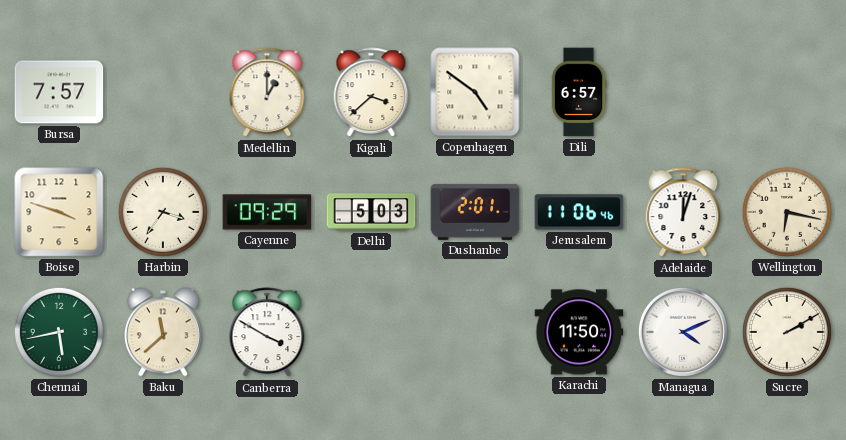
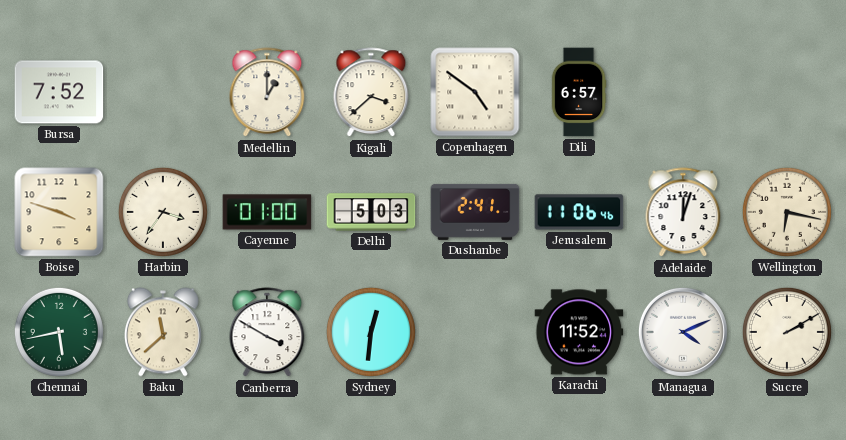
Bursa: 7:57 -> 7:52 (59, 92)
Cayenne: 09:29 -> 01:00 (267, 212)
Dushanbe: 2:01 -> 2:41 (475, 212)
Sydney: none -> 12:31 (371, 332)
Karachi: 11:50 -> 11:52 (579, 332)
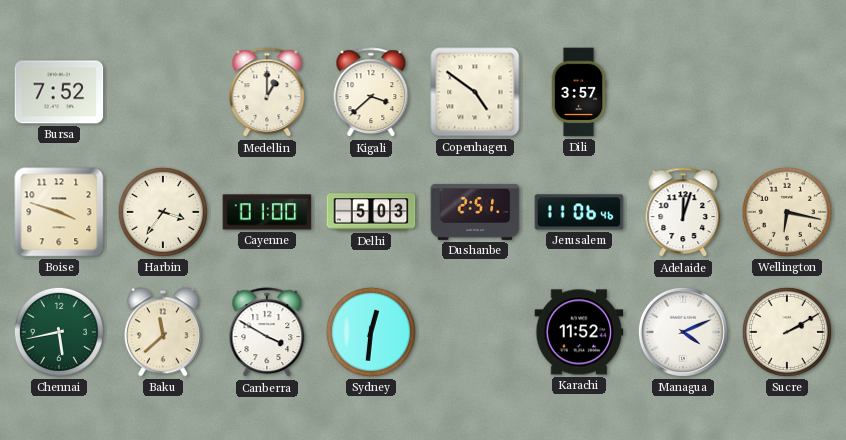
Dili: 6:57 -> 3:57 (579, 92)
Dushanbe: 2:41 -> 2:51 (475, 212)
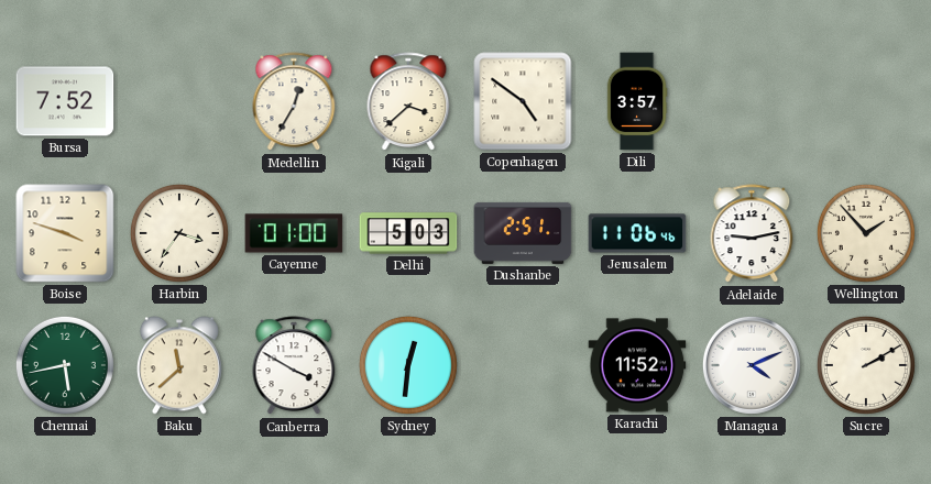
Medellin: 1:00 -> 12:35 (294, 102)
Adelaide: 12:03 -> 9:13 (752, 234)
Wellington: 6:17 -> 1:53 (866, 233)
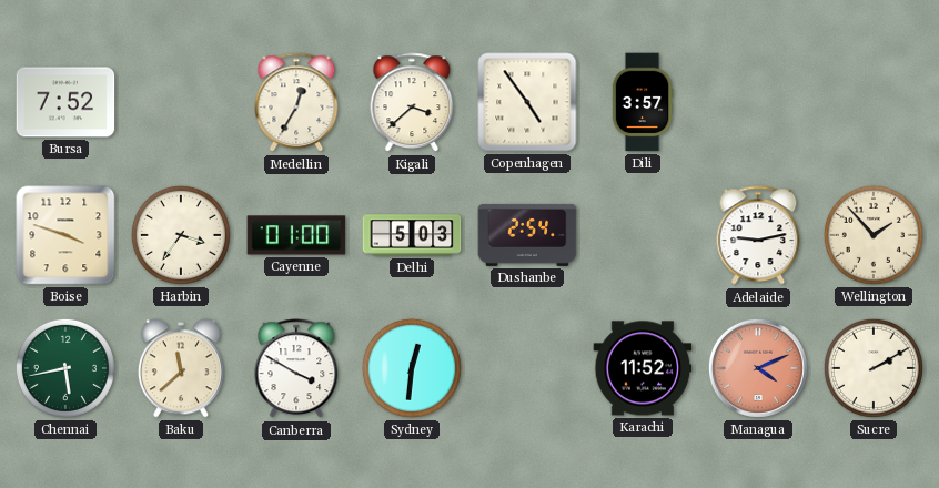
Copenhagen: 4:51 -> 4:54 (527, 102)
Dushanbe: 2:51 -> 2:54 (527, 235)
Jerusalem: 11:06 -> none (637, 233)
Managua dial: white -> salmon (758, 368)
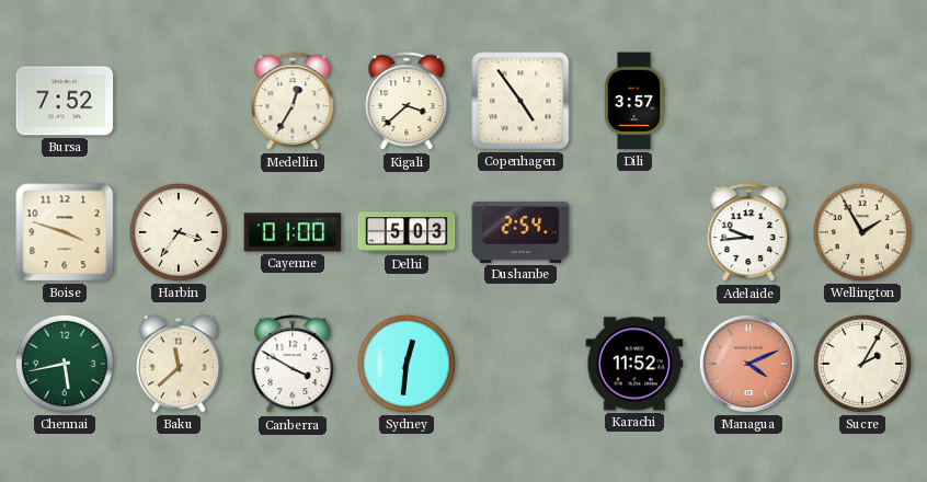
Adelaide: 9:13 -> 9:44 (748, 233)
Wellington: 1:53 -> 1:55 (862, 232)
Sucre: 2:10 -> 2:05 (862, 364)
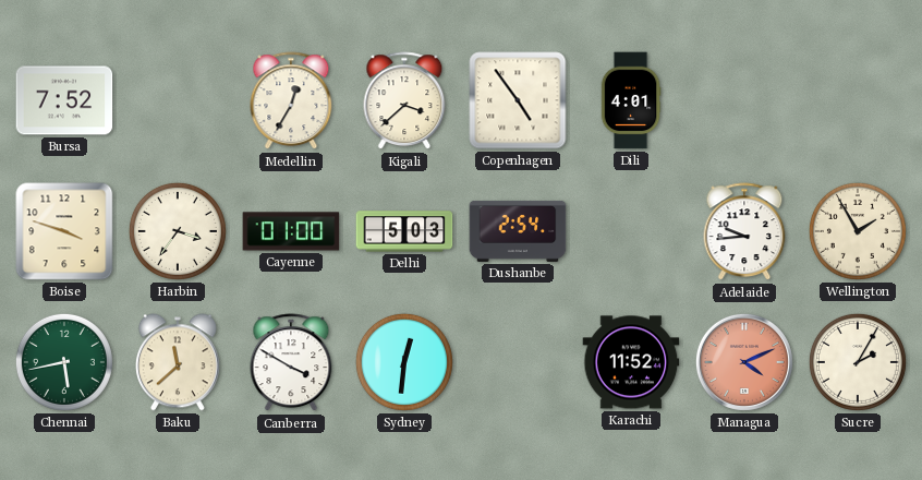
Dili: 3:57 -> 4:01 (631, 100)
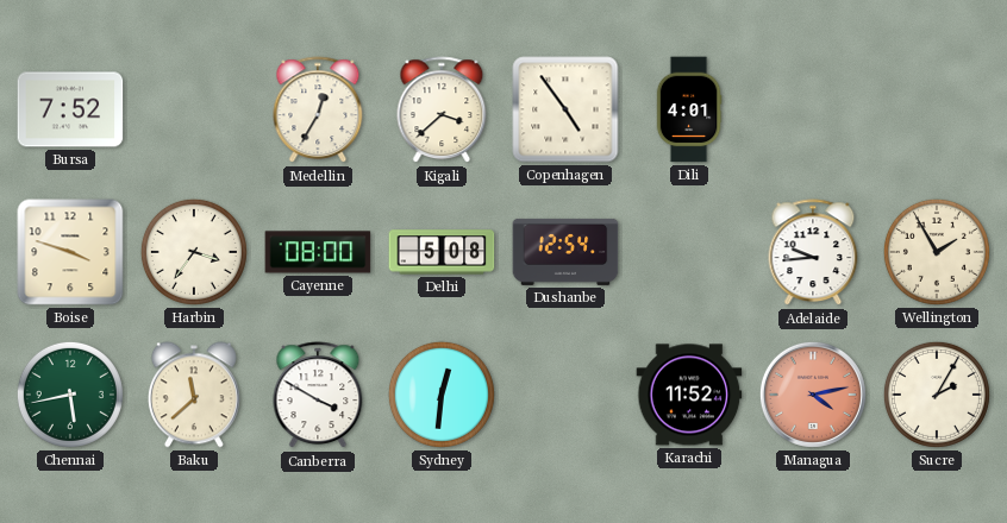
Cayenne: 01:00 -> 08:00 (318, 252)
Delhi: 5:03 -> 5:08 (442, 252)
Dushanbe: 2:54 -> 12:54 (565, 252)
Managua: 4:11 -> 4:13 (813, 395)
